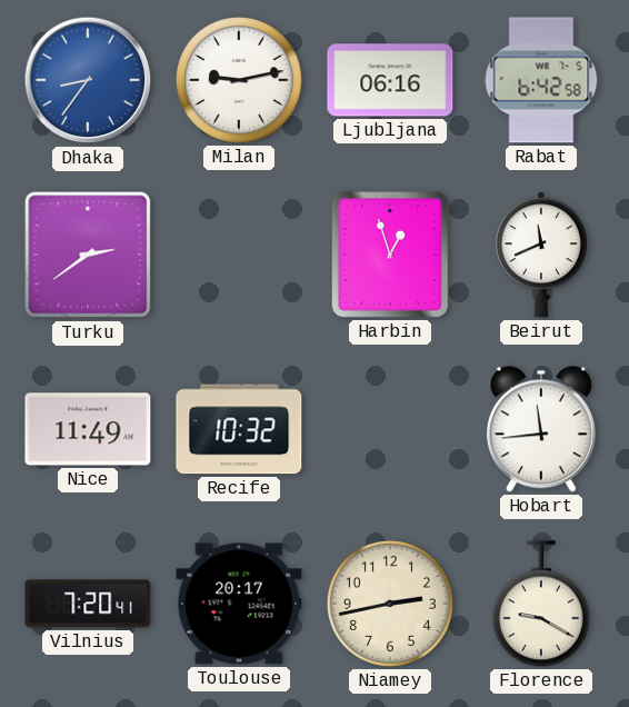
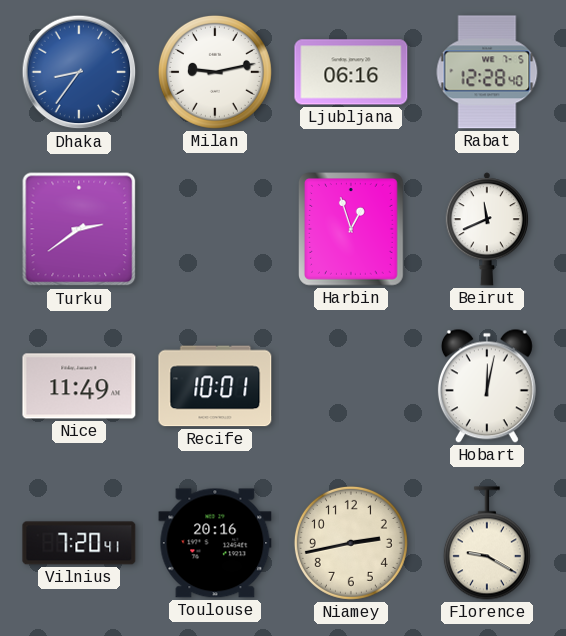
Rabat: 6:42 -> 12:28 (487, 72)
Recife: 10:32 -> 10:01 (215, 386)
Hobart: 11:44 -> 12:02 (487, 386)
Toulouse: 20:17 -> 20:16 (215, 543)
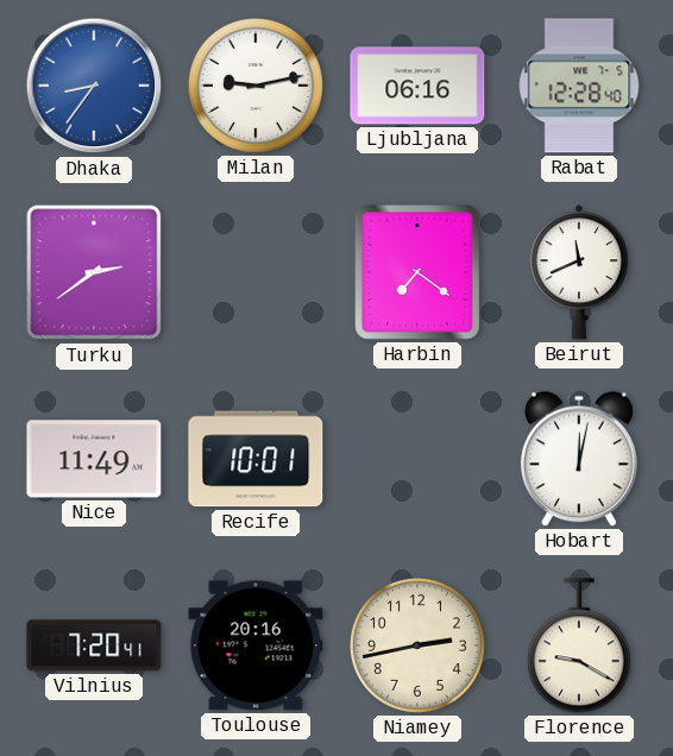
Harbin: 12:57 -> 7:21 (419, 273)
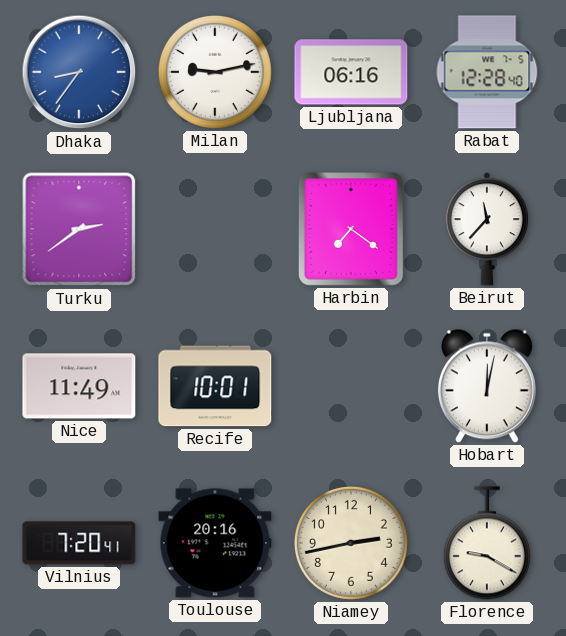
Beirut: 11:41 -> 11:37 (487, 229)
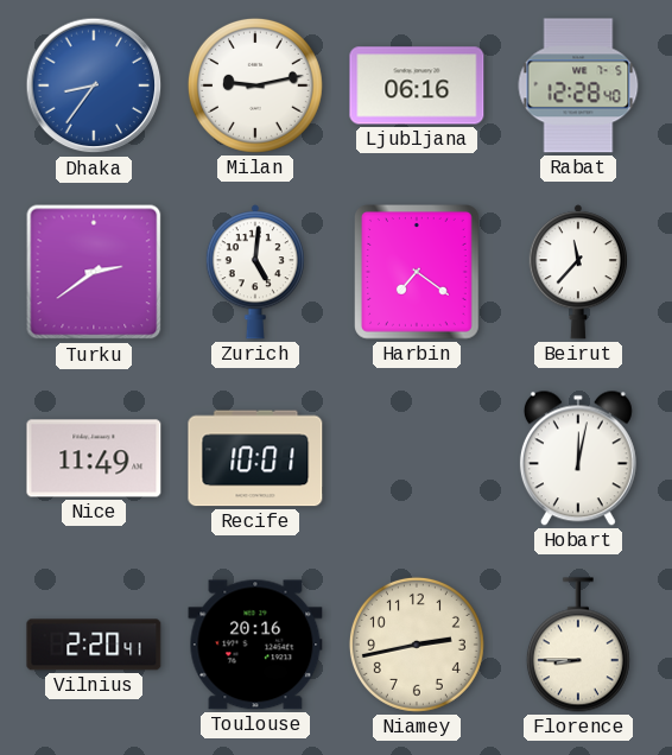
Zurich: none -> 5:01 (255, 272)
Vilnius: 7:20 -> 2:20 (94, 645)
Florence: 9:20 -> 8:45 (578, 645)
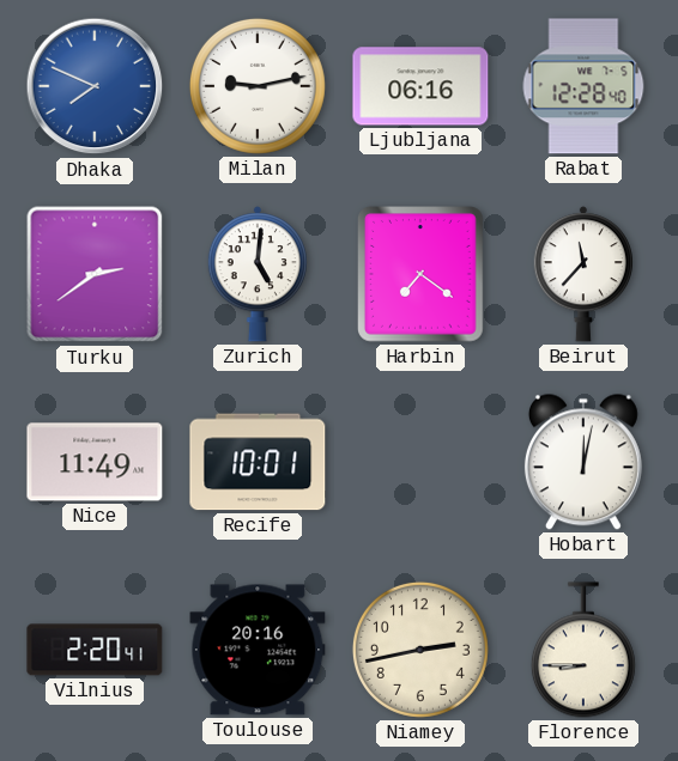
Dhaka: 8:36 -> 7:49 (95, 86)
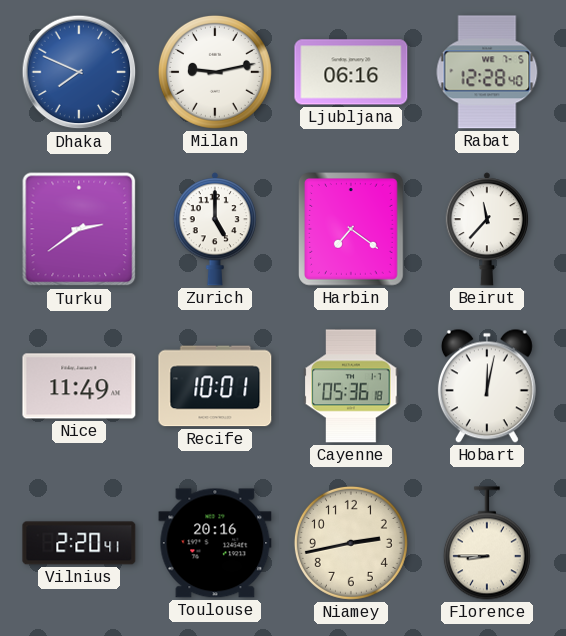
Zurich: 5:01 -> 5:00 (215, 229)
Cayenne: none -> 05:36 (351, 386)
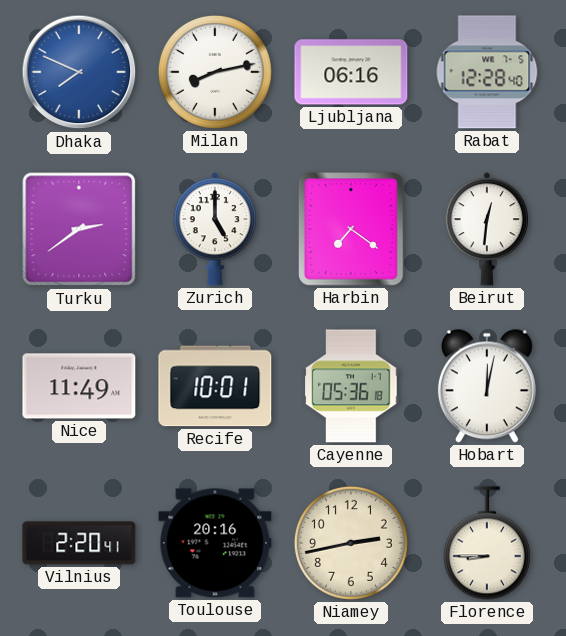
Milan: 9:13 -> 8:13 (215, 72)
Beirut: 11:37 -> 12:31 (487, 229)
